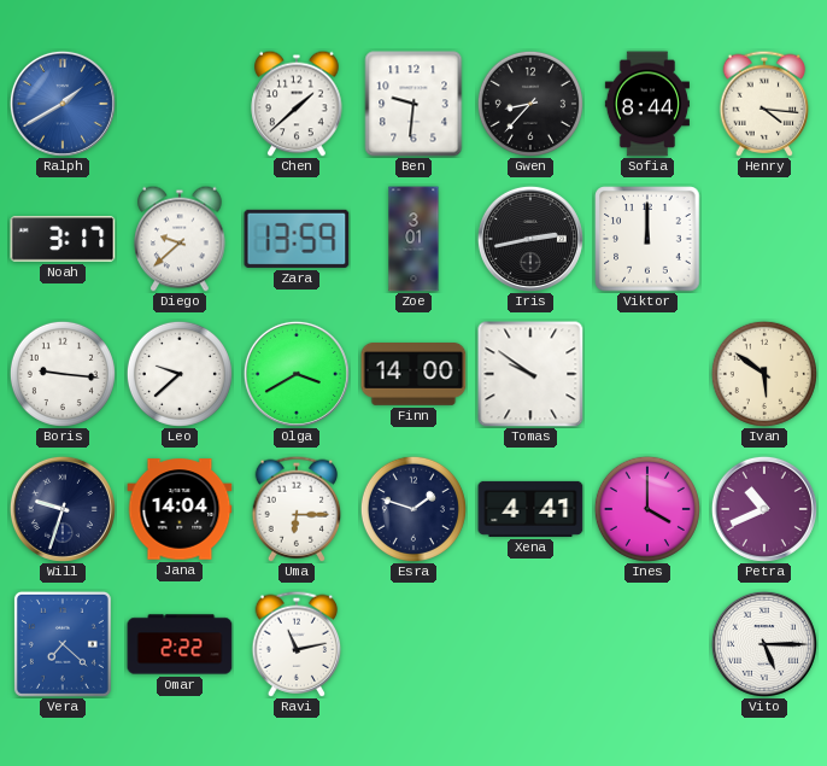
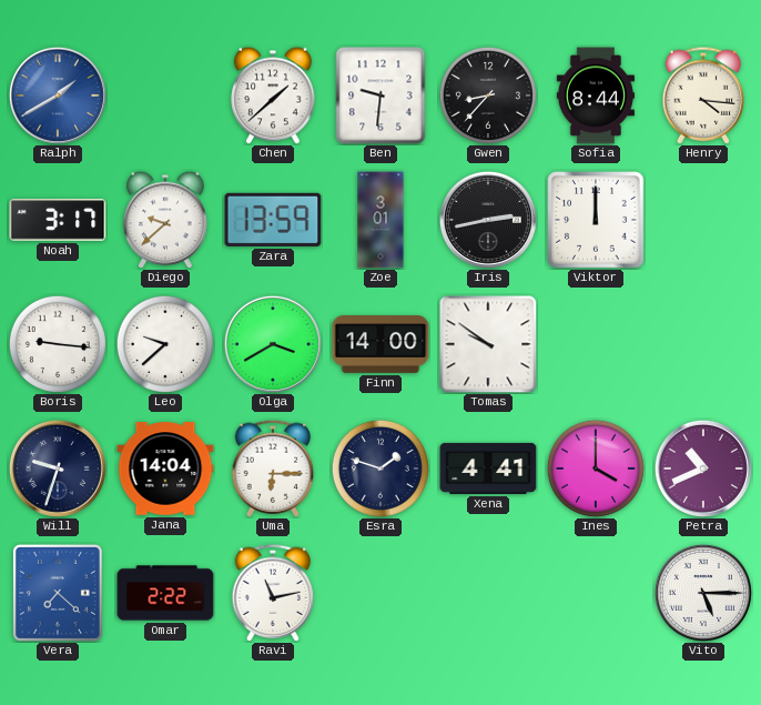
Ivan: 5:51 -> none (764, 374)
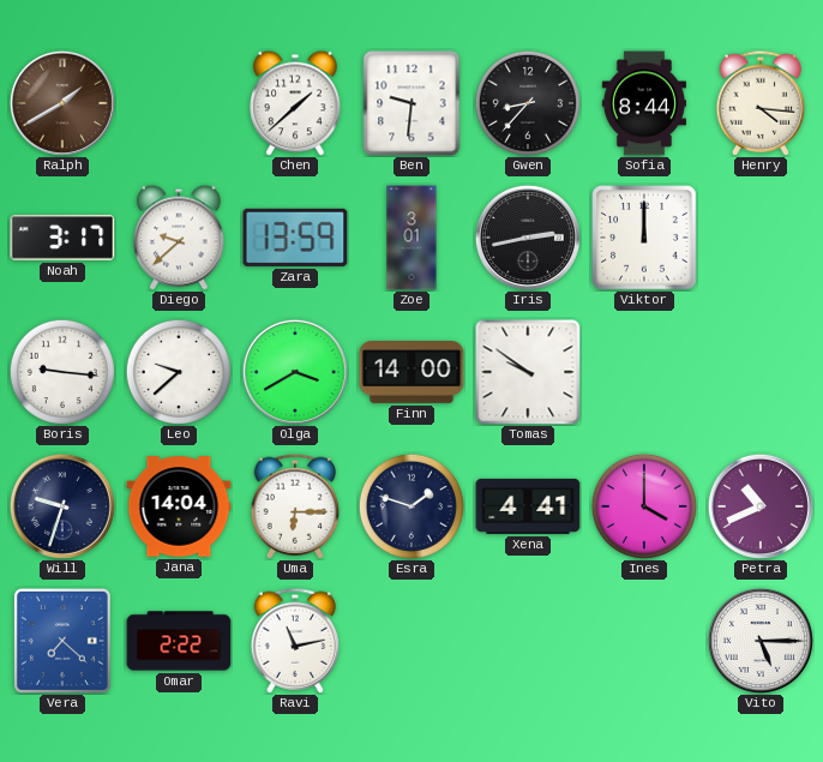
Ralph dial: blue -> brown (62, 103)
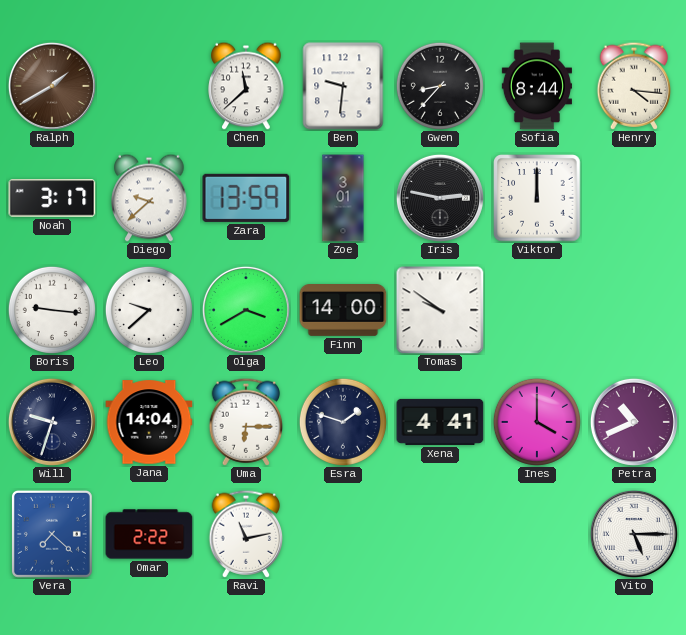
Chen: 1:38 -> 11:38 (246, 86)
Iris: 2:43 -> 2:47 (440, 198)
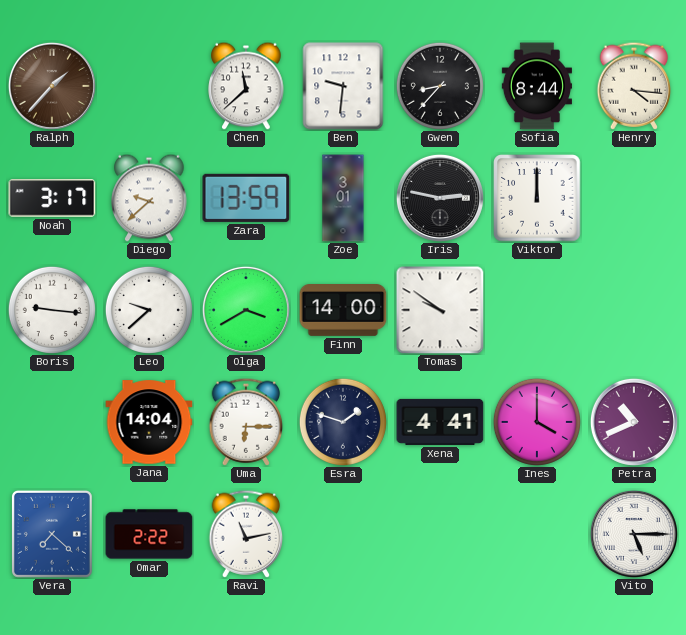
Ralph: 1:40 -> 1:37 (52, 86)
Will: 9:33 -> none (52, 422)
